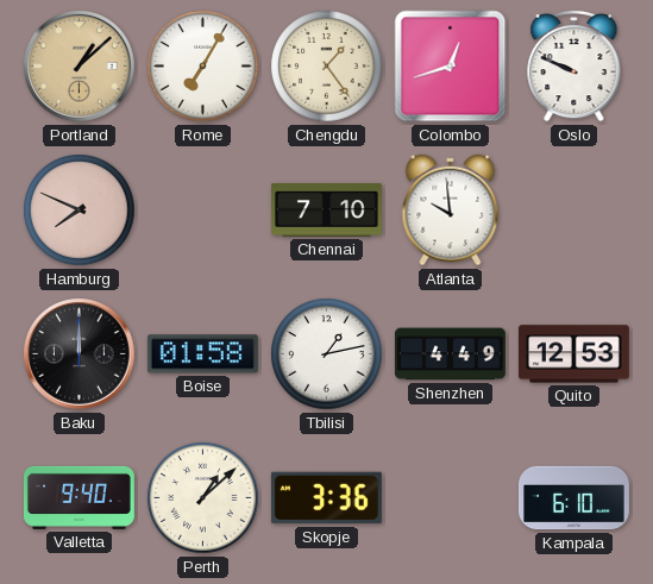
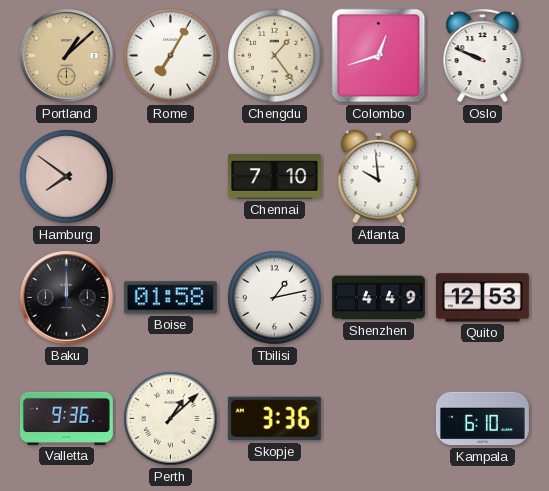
Hamburg: 7:49 -> 7:51 (67, 177)
Valletta: 9:40 -> 9:36 (66, 418)
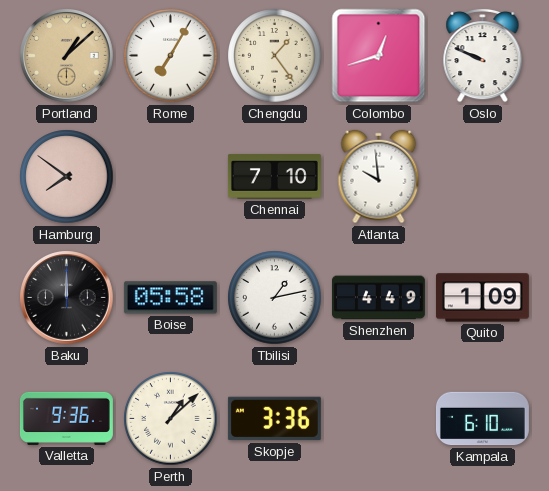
Boise: 01:58 -> 05:58 (170, 298)
Quito: 12:53 -> 1:09 (482, 298)
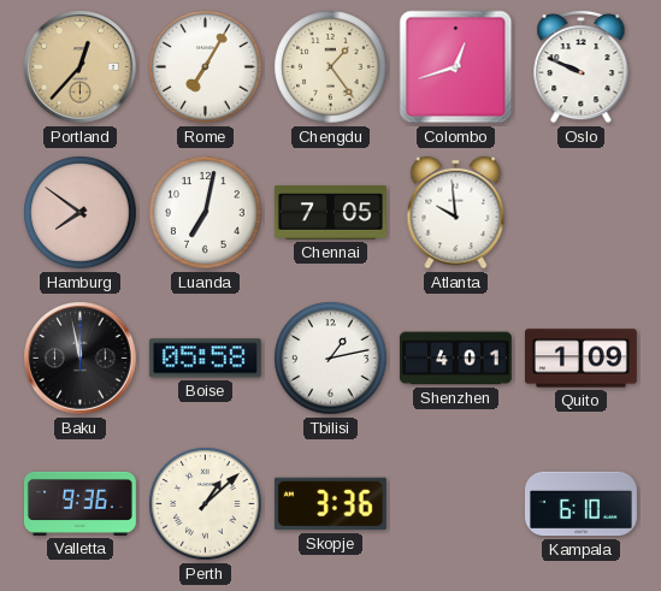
Portland: 1:08 -> 12:37 (81, 67)
Luanda: none -> 7:02 (206, 213)
Chennai: 7:10 -> 7:05 (330, 213)
Baku: 12:00 -> 11:58 (81, 359)
Shenzhen: 4:49 -> 4:01 (455, 359)
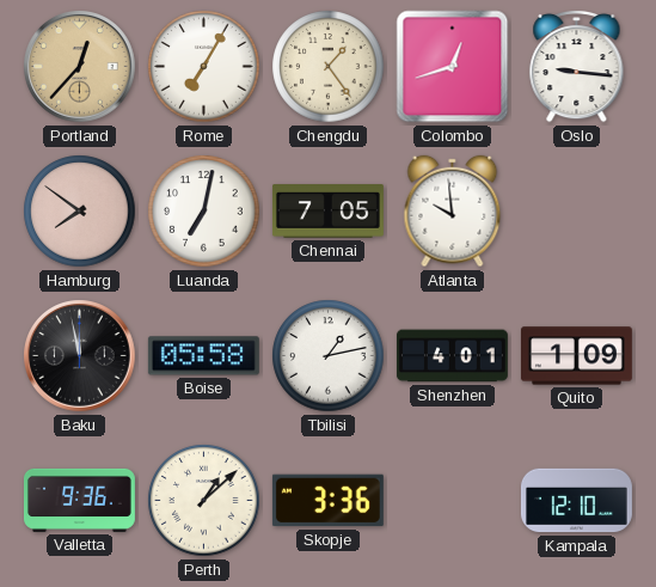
Oslo: 9:49 -> 9:16 (577, 66)
Kampala: 6:10 -> 12:10 (576, 501)
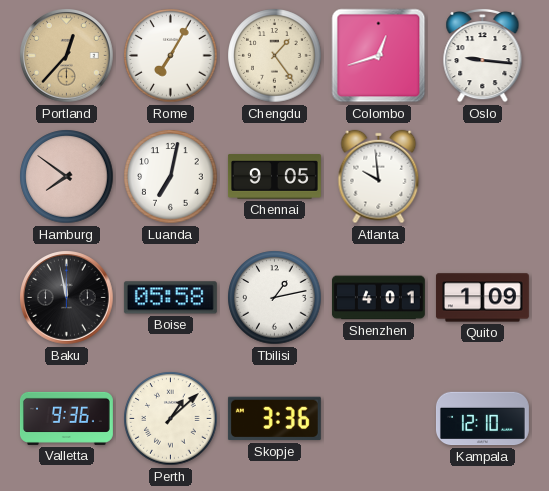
Chennai: 7:05 -> 9:05 (274, 177)
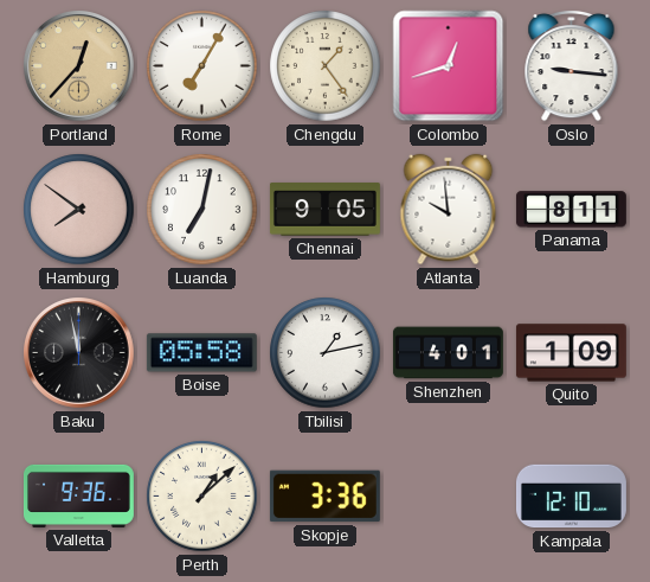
Panama: none -> 8:11 (571, 210)
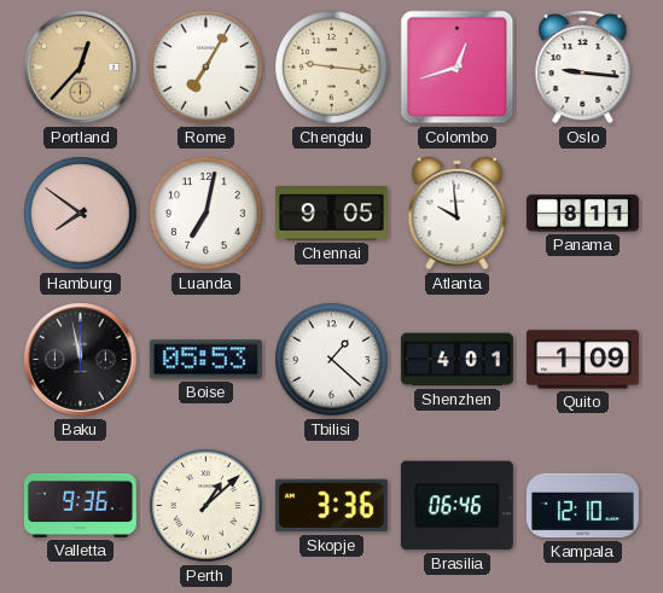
Chengdu: 1:24 -> 9:16 (332, 68)
Boise: 05:58 -> 05:53 (205, 360)
Tbilisi: 1:13 -> 1:22 (332, 360)
Brasilia: none -> 06:46 (456, 506)
